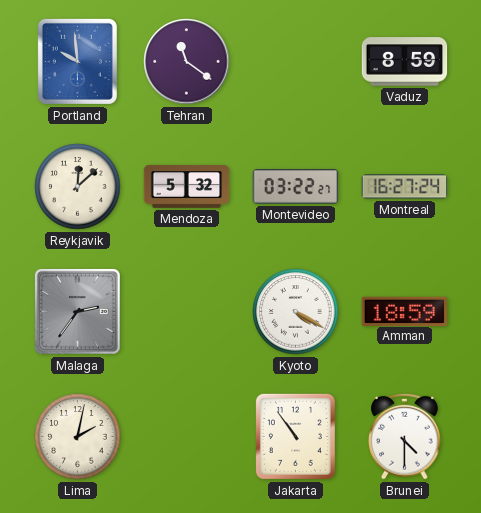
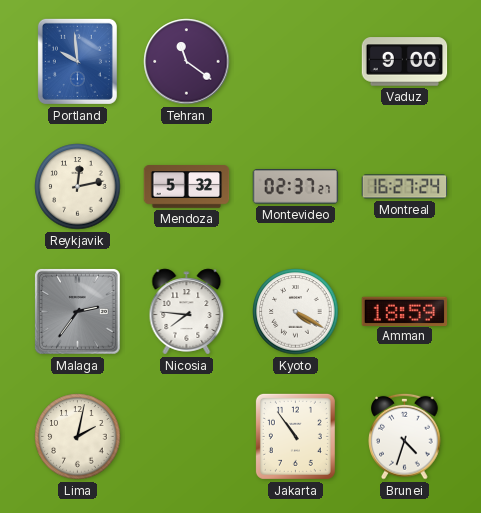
Vaduz: 8:59 -> 9:00 (405, 62)
Reykjavik: 12:08 -> 12:13 (78, 187)
Montevideo: 03:22 -> 02:37 (296, 187)
Nicosia: none -> 7:46 (187, 312)
Brunei: 4:30 -> 4:33 (405, 436)
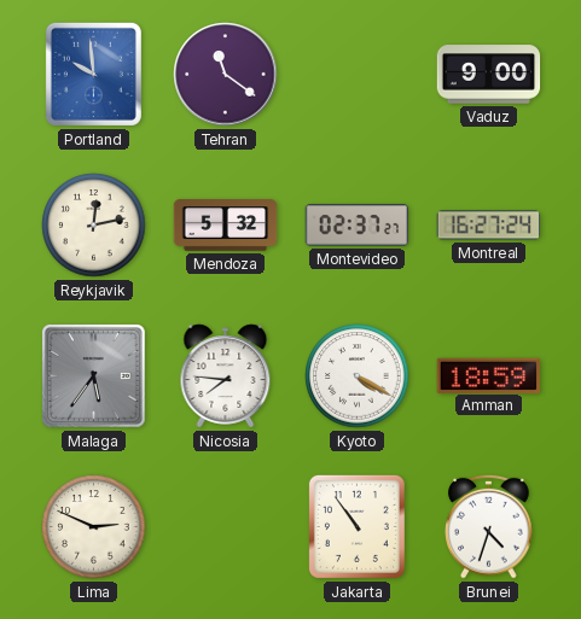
Malaga: 2:36 -> 5:36 (94, 376)
Lima: 2:02 -> 2:49 (94, 527)
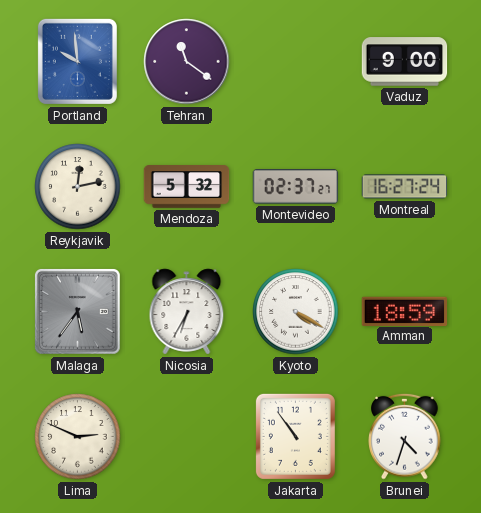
Nicosia: 7:46 -> 6:35 (187, 312)
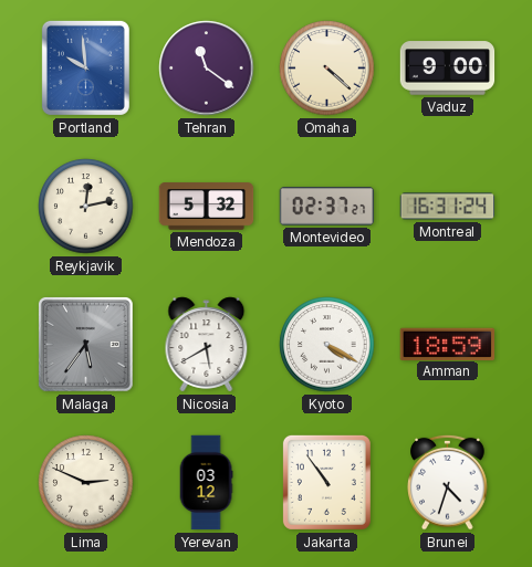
Omaha: none -> 4:22 (327, 69)
Montreal: 16:27 -> 16:31 (448, 207)
Nicosia: 6:35 -> 5:40 (207, 345)
Yerevan: none -> 03:12 (206, 483)
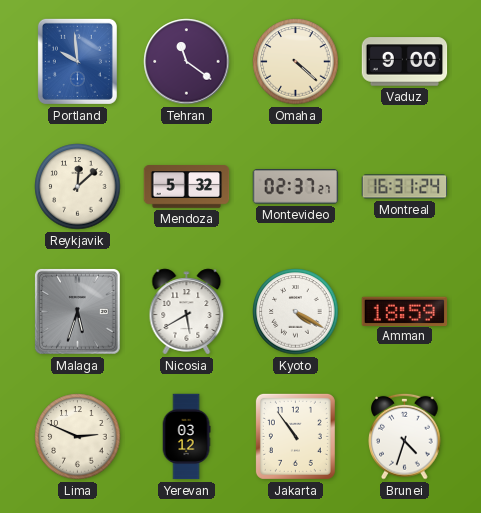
Reykjavik: 12:13 -> 12:08 (78, 187)
Malaga: 5:36 -> 5:33 (78, 312)
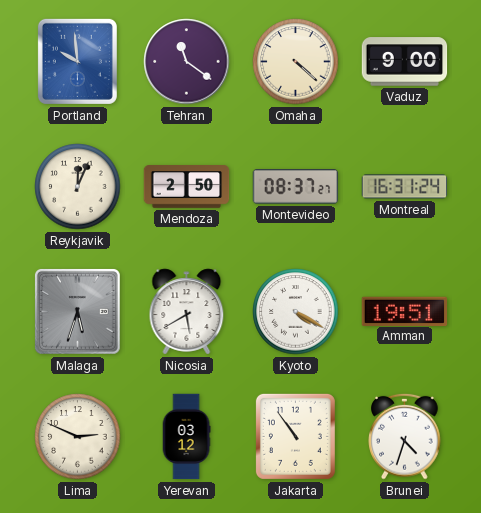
Reykjavik: 12:08 -> 12:04 (78, 187)
Mendoza: 5:32 -> 2:50 (187, 187)
Montevideo: 02:37 -> 08:37 (296, 187)
Amman: 18:59 -> 19:51 (405, 311)
